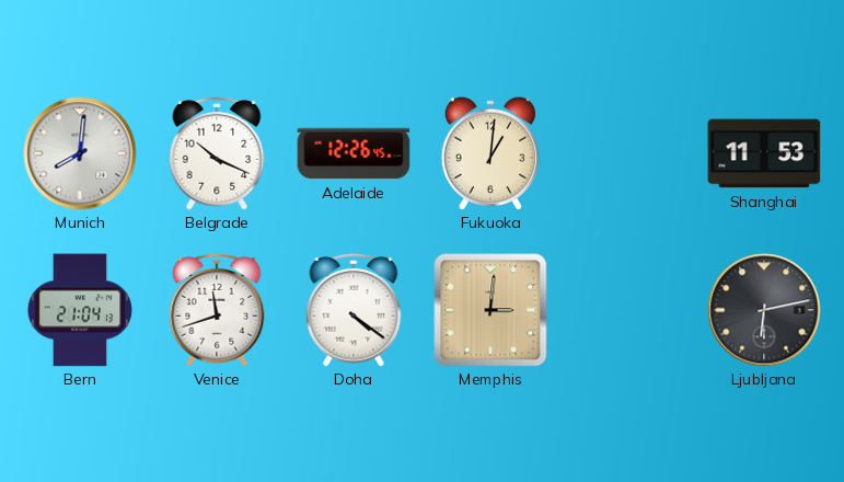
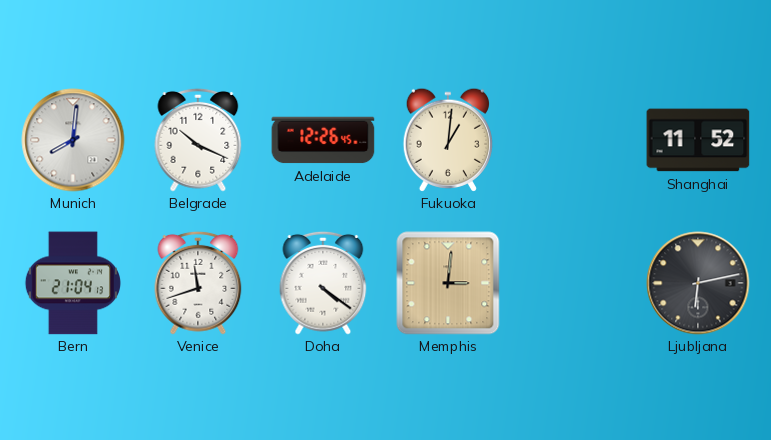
Shanghai: 11:53 -> 11:52 (698, 140)
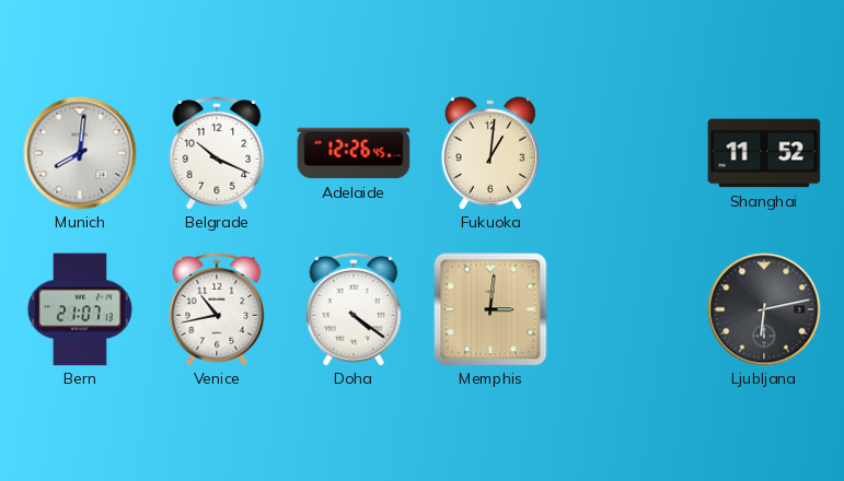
Bern: 21:04 -> 21:07 (80, 309)
Venice: 11:42 -> 10:43 (217, 309)
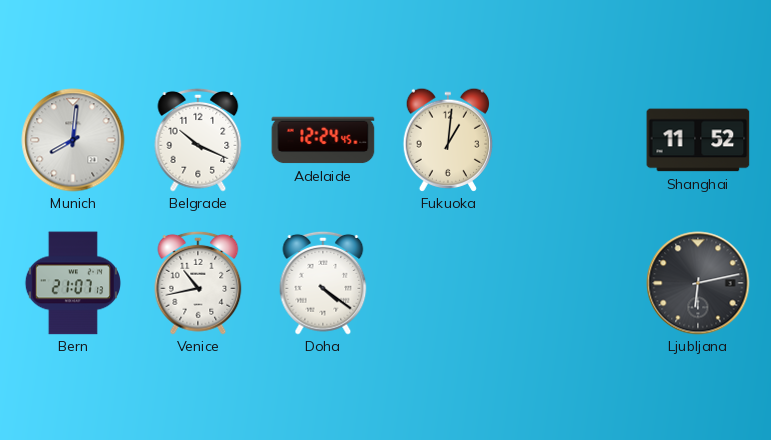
Adelaide: 12:26 -> 12:24 (323, 140)
Memphis: 3:01 -> none (490, 309)
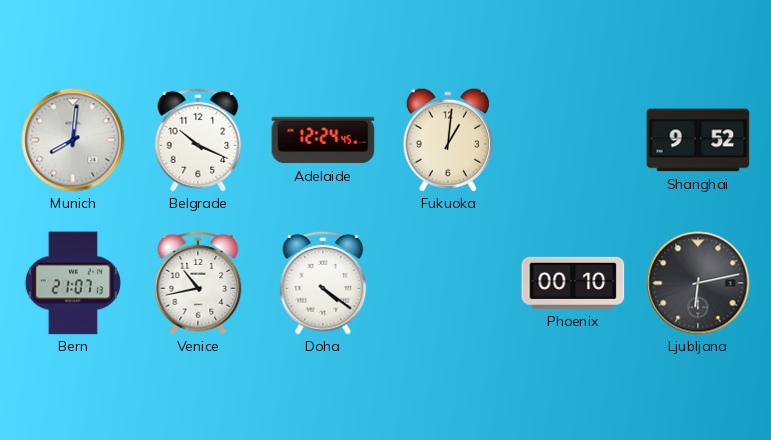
Shanghai: 11:52 -> 9:52 (698, 140)
Phoenix: none -> 00:10 (573, 283)
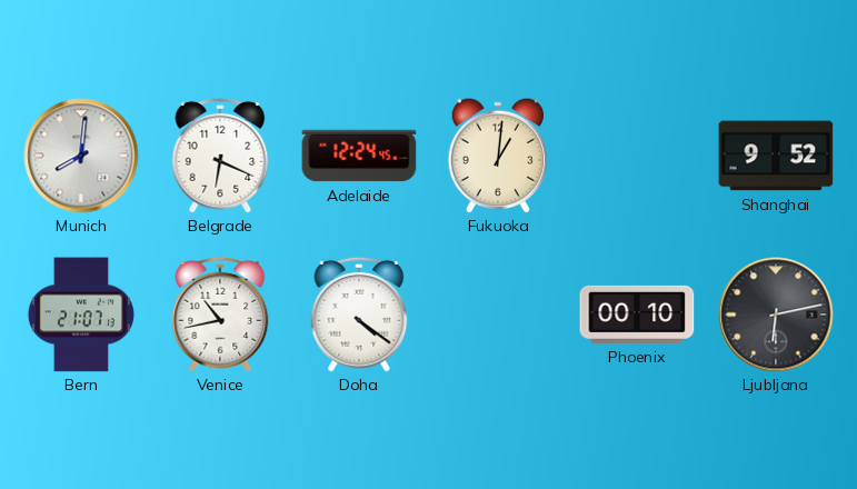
Belgrade: 10:19 -> 6:19 (220, 156)
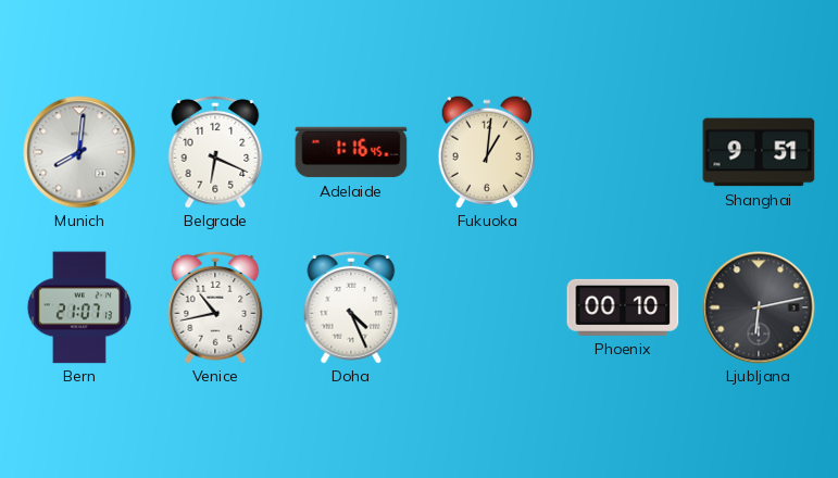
Adelaide: 12:24 -> 1:16 (351, 152)
Shanghai: 9:52 -> 9:51 (759, 152)
Doha: 4:21 -> 4:26 (351, 307)
